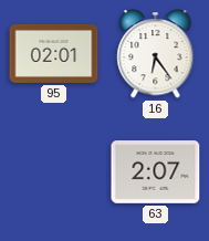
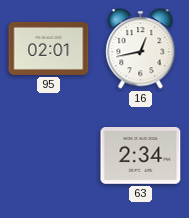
16: 6:24 -> 12:43 (141, 49)
63: 2:07 -> 2:34 (141, 156)
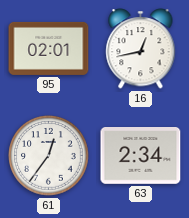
61: none -> 12:36 (49, 156)
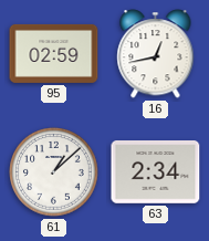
95: 02:01 -> 02:59 (54, 53)
61: 12:36 -> 1:08 (54, 172)
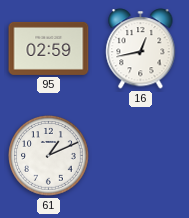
61: 1:08 -> 1:11 (49, 156)
63: 2:34 -> none (156, 172)
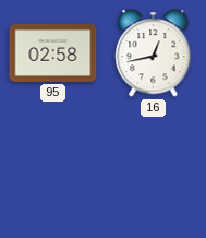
95: 02:59 -> 02:58 (53, 52)
61: 1:11 -> none (49, 156)
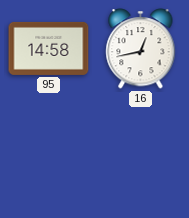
95: 02:58 -> 14:58 (49, 48)
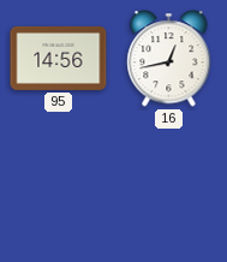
95: 14:58 -> 14:56 (59, 58)
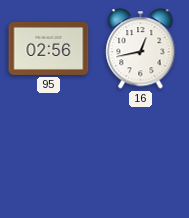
95: 14:56 -> 02:56 (49, 48)
